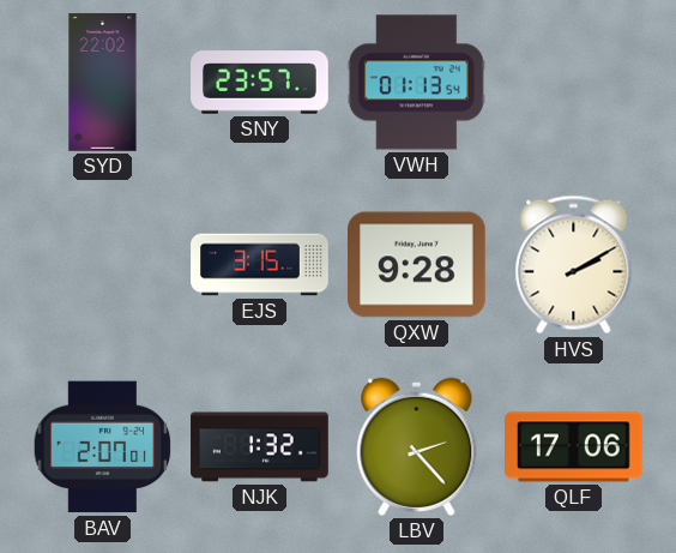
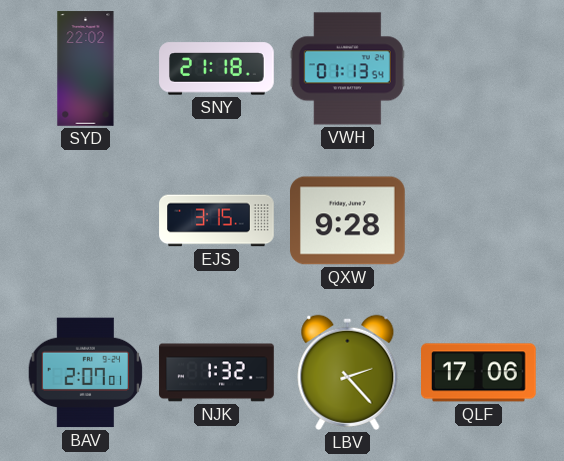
SNY: 23:57 -> 21:18 (217, 69)
HVS: 2:10 -> none (574, 265)
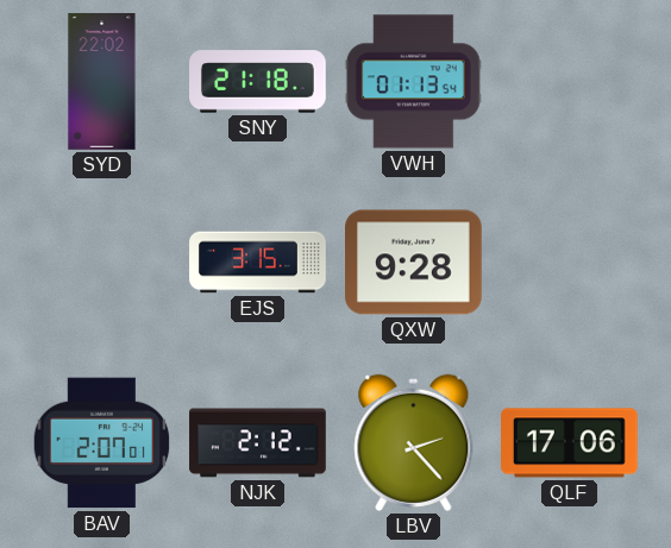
NJK: 1:32 -> 2:12 (258, 443)
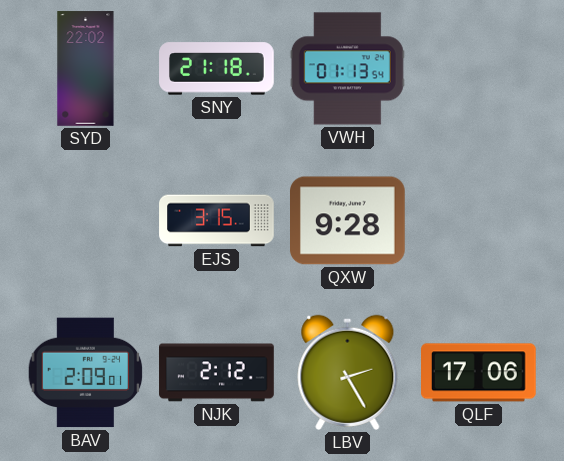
BAV: 2:07 -> 2:09 (86, 373)
LBV: 2:23 -> 2:25 (348, 372)
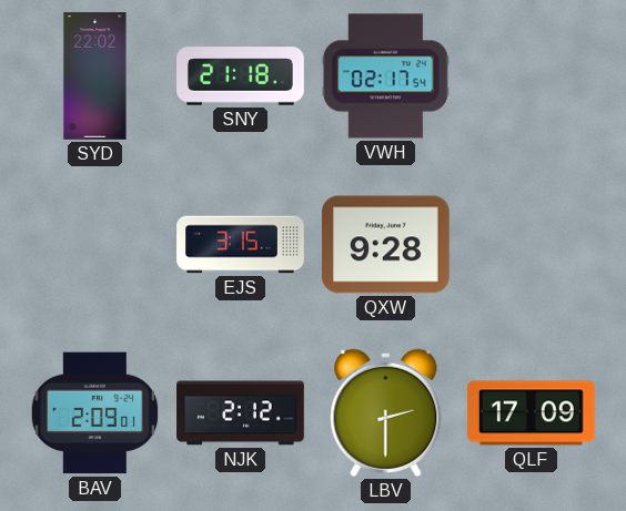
VWH: 01:13 -> 02:17 (385, 76)
LBV: 2:25 -> 2:30 (386, 412)
QLF: 17:06 -> 17:09 (532, 413)
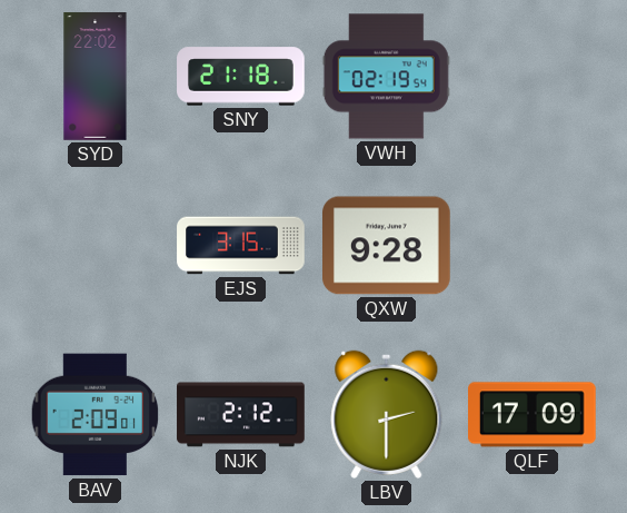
VWH: 02:17 -> 02:19 (386, 77)
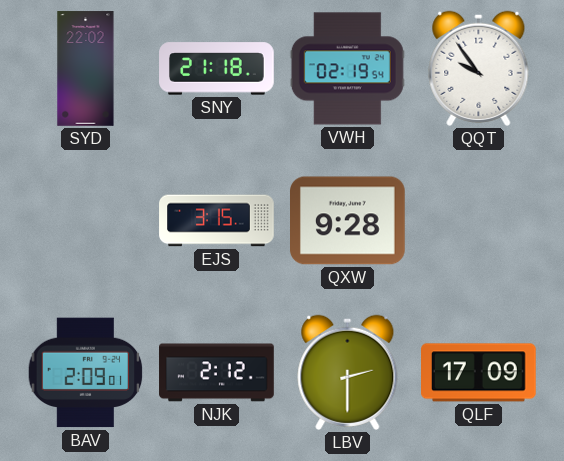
QQT: none -> 9:54 (479, 68)
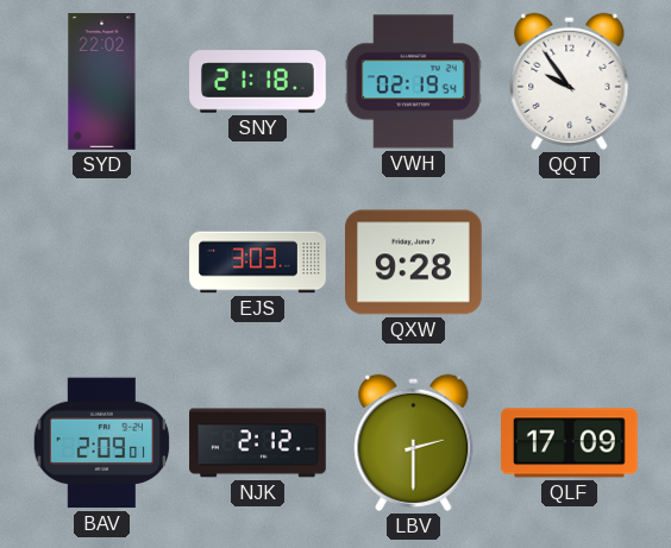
EJS: 3:15 -> 3:03 (258, 263)
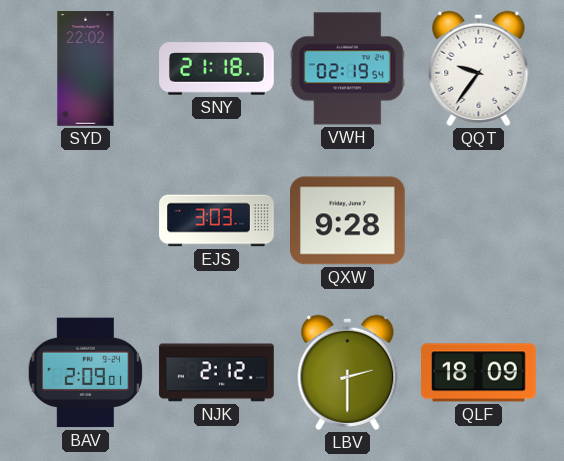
QQT: 9:54 -> 9:36 (479, 68)
QLF: 17:09 -> 18:09 (479, 373)
